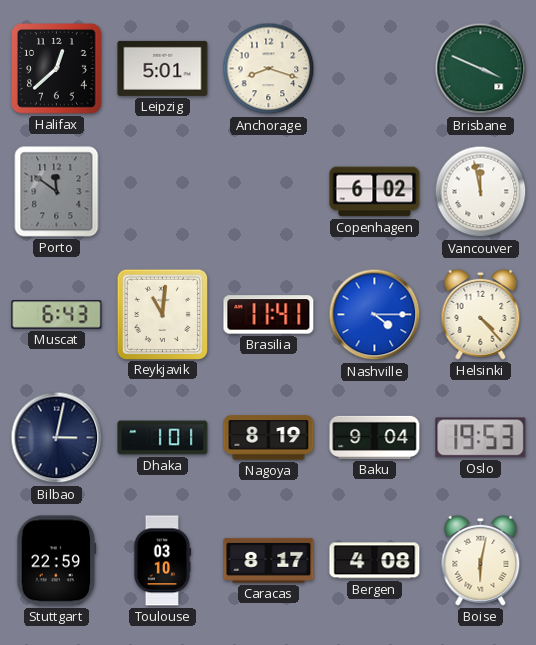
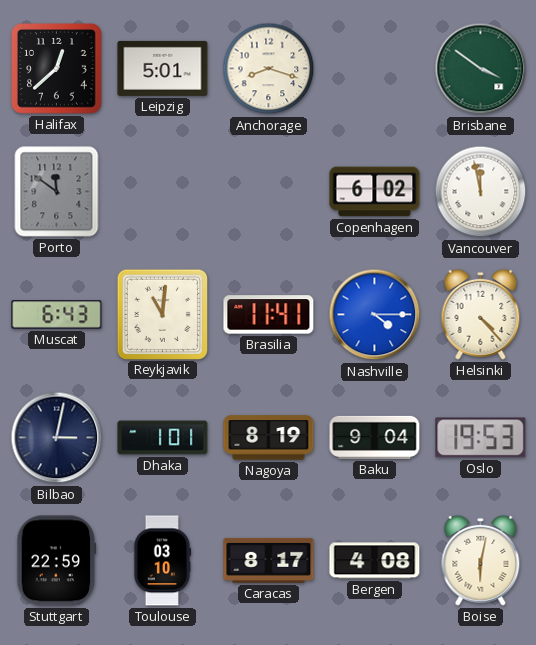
Brisbane: 3:49 -> 3:51 (481, 69)
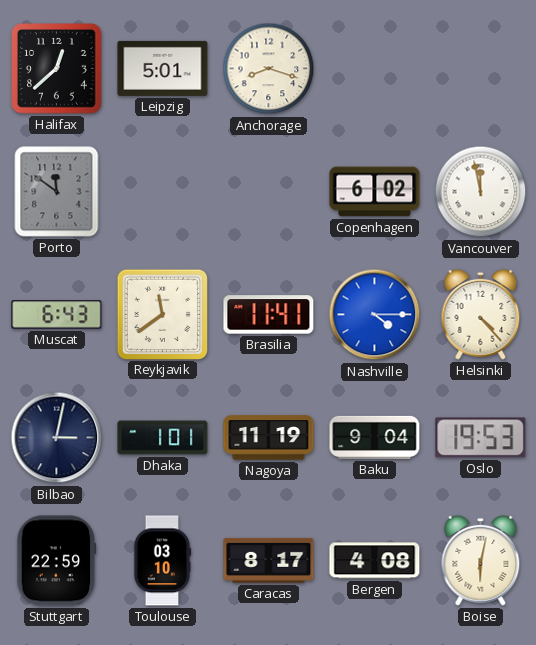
Brisbane: 3:51 -> none (481, 69)
Reykjavik: 11:01 -> 11:39 (162, 314)
Nagoya: 8:19 -> 11:19 (269, 438)
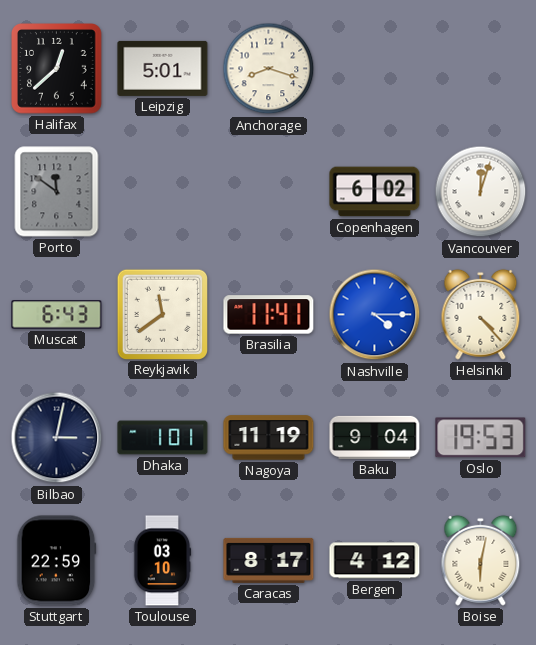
Vancouver: 11:58 -> 12:03 (481, 192)
Bergen: 4:08 -> 4:12 (375, 561)
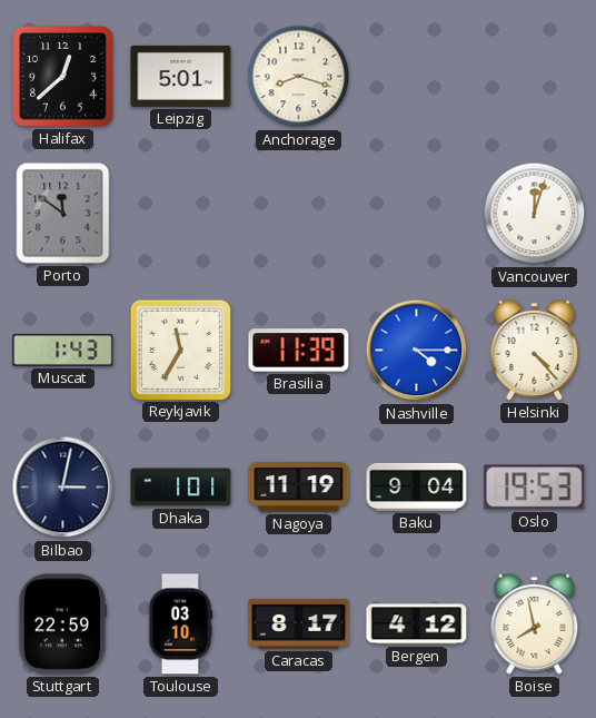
Copenhagen: 6:02 -> none (375, 192)
Muscat: 6:43 -> 1:43 (63, 351)
Reykjavik: 11:39 -> 11:35 (180, 350)
Brasilia: 11:41 -> 11:39 (299, 351)
Boise: 6:02 -> 7:58 (535, 623)
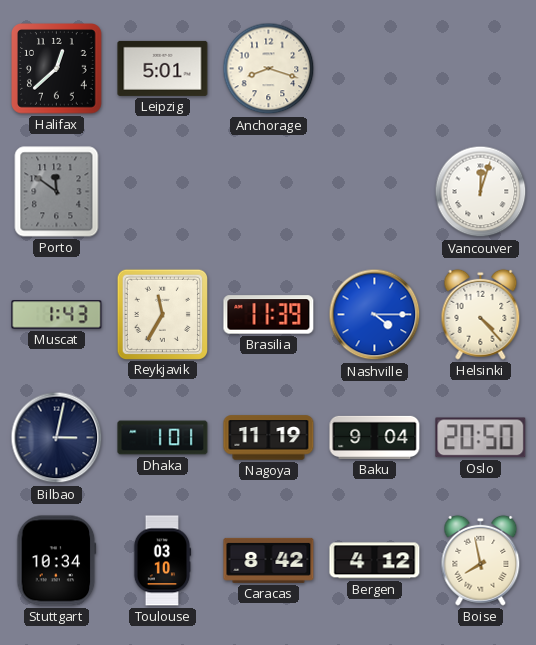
Oslo: 19:53 -> 20:50 (481, 438)
Stuttgart: 22:59 -> 10:34 (57, 561)
Caracas: 8:17 -> 8:42 (269, 560)
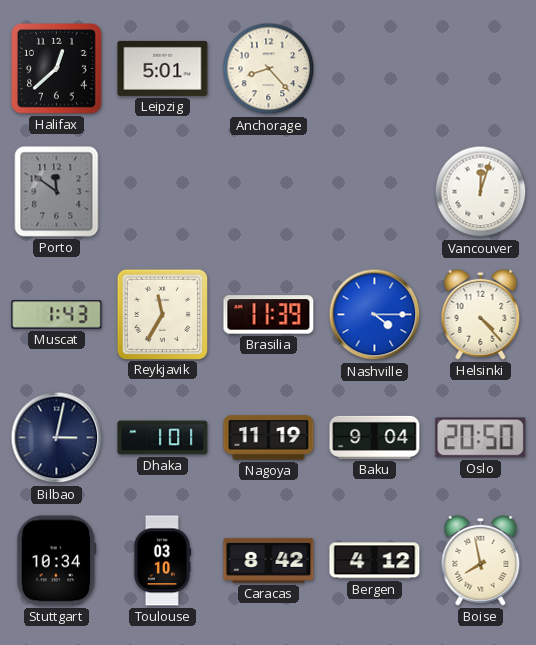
Anchorage: 8:18 -> 8:23 (269, 69)
